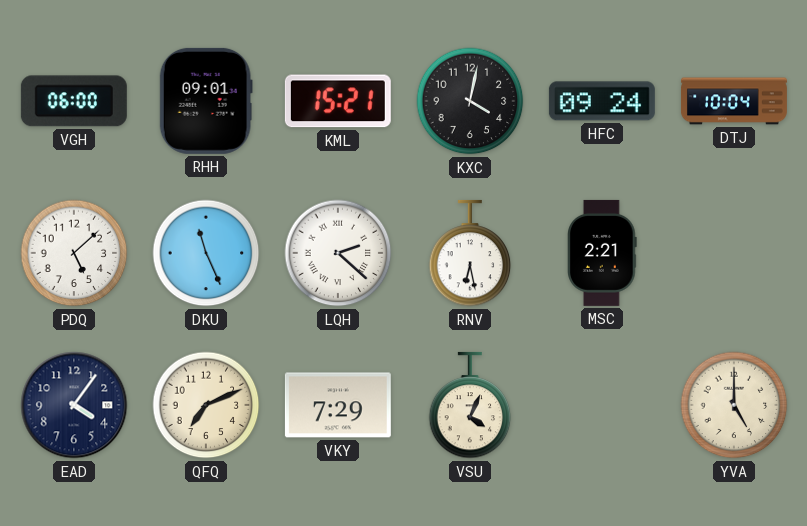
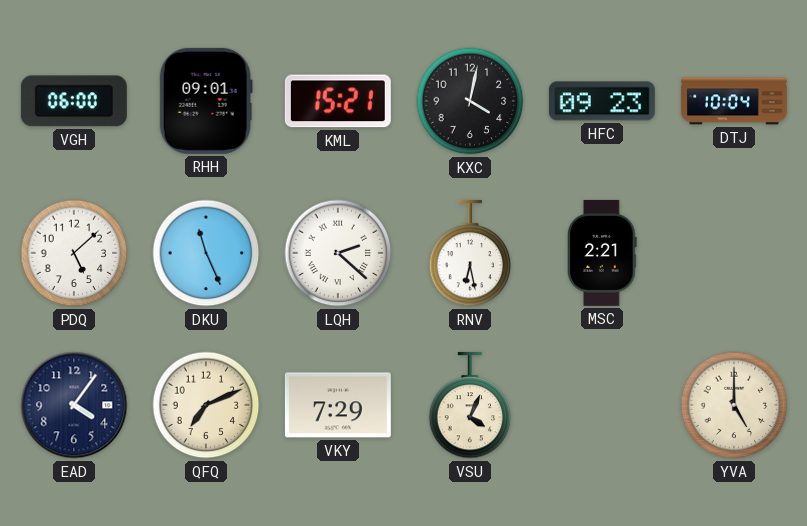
HFC: 09:24 -> 09:23 (602, 101)
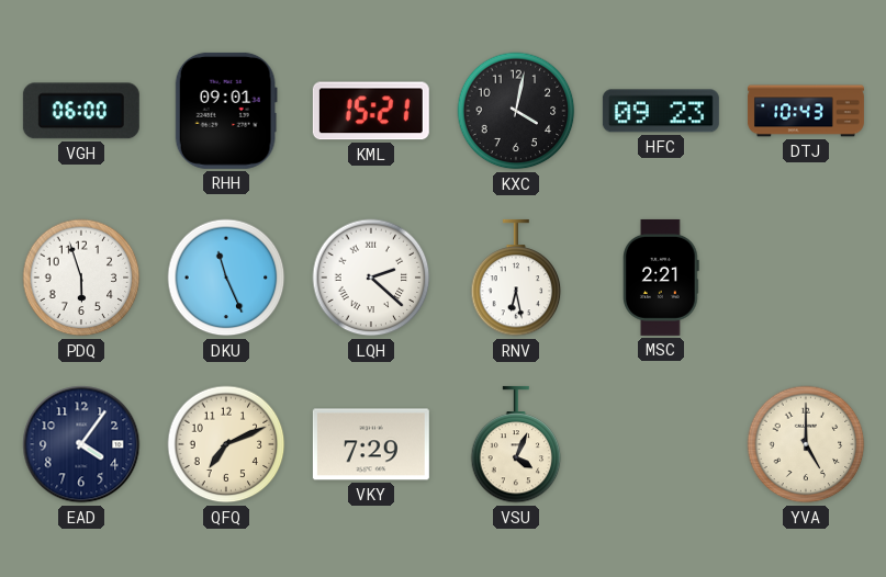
DTJ: 10:04 -> 10:43 (806, 111)
PDQ: 5:08 -> 5:57 (81, 278)
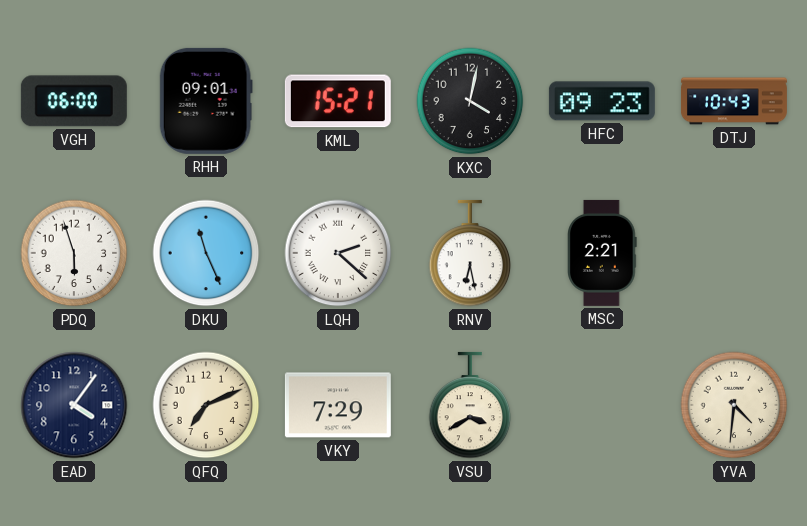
VSU: 4:04 -> 3:40 (470, 405)
YVA: 5:00 -> 4:31 (734, 405)
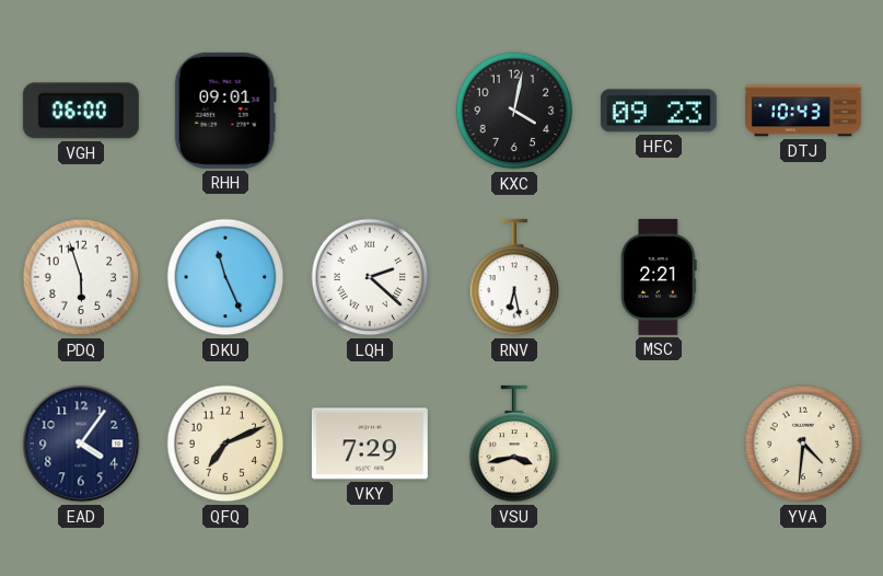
KML: 15:21 -> none (338, 101)
VSU: 3:40 -> 3:43 (514, 443)
